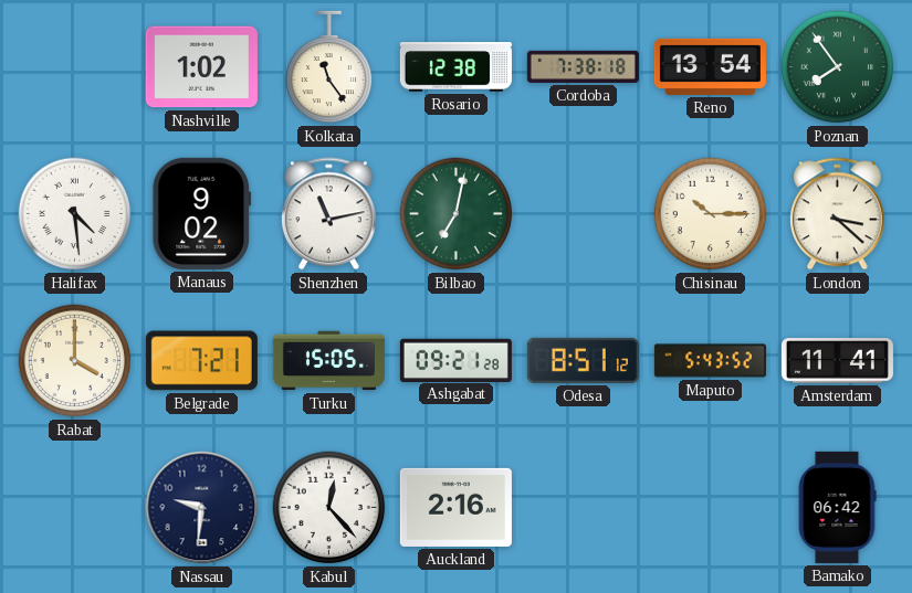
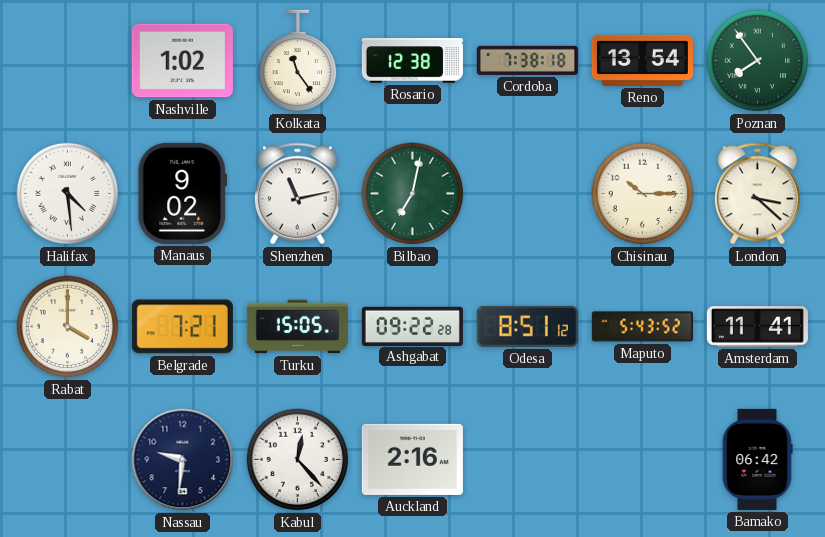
Ashgabat: 09:21 -> 09:22 (412, 326)
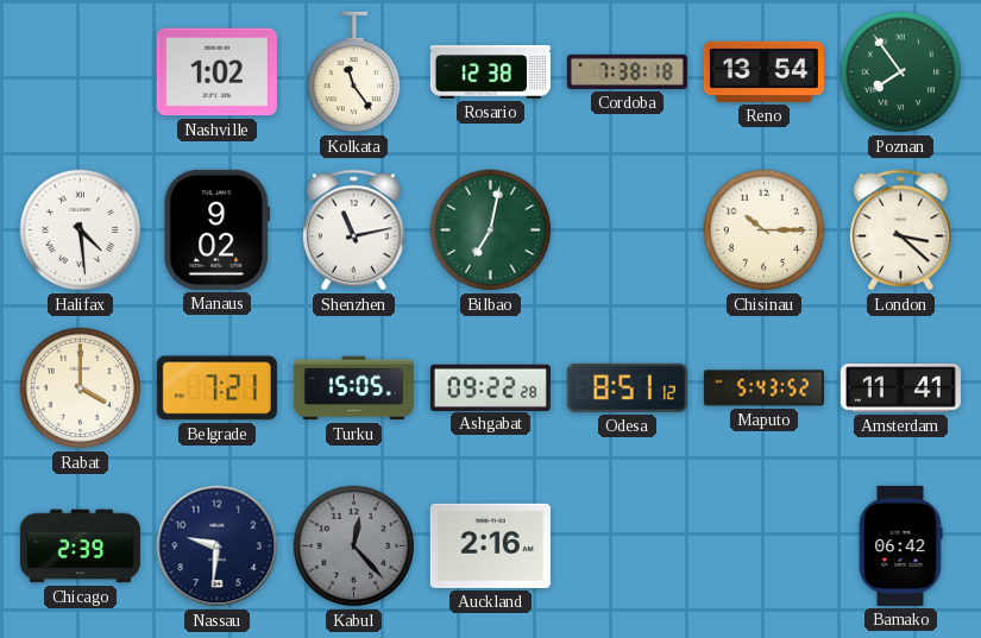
Chicago: none -> 2:39 (80, 547)
Kabul dial: white -> grey (354, 547)
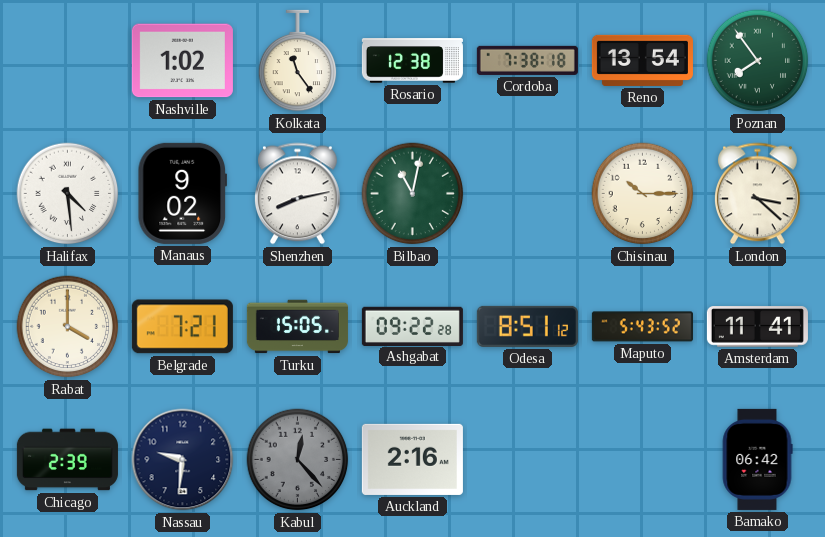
Shenzhen: 11:13 -> 8:13 (297, 194)
Bilbao: 7:02 -> 11:02 (413, 194)
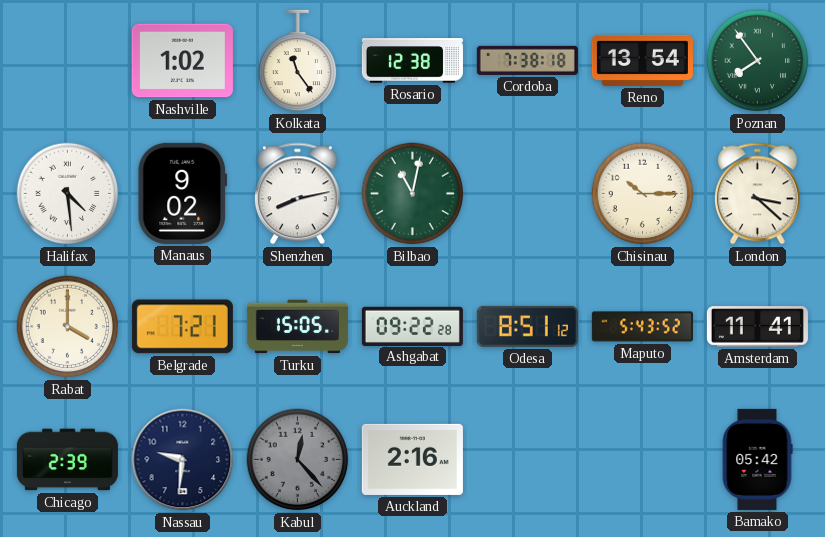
Bamako: 06:42 -> 05:42 (757, 459)
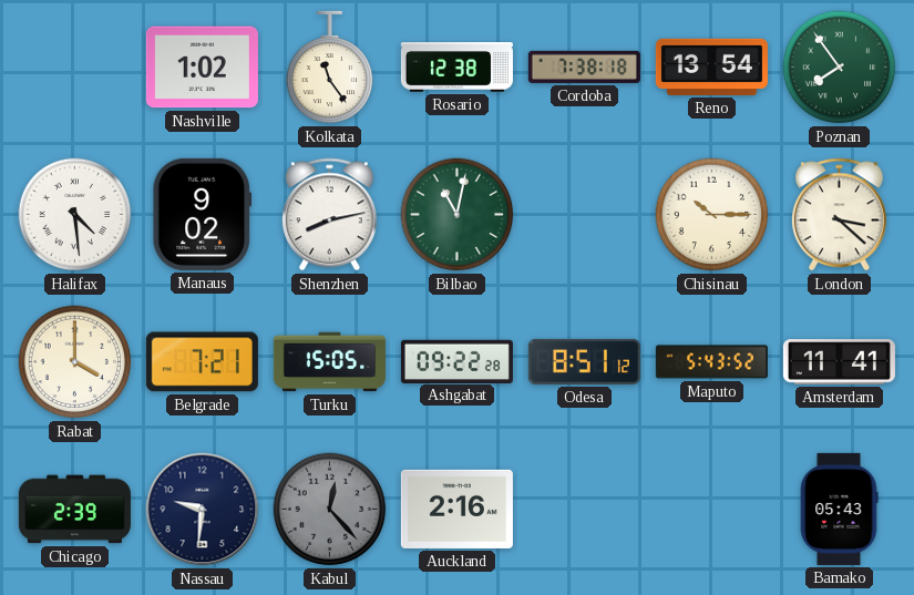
Bamako: 05:42 -> 05:43 (839, 509)
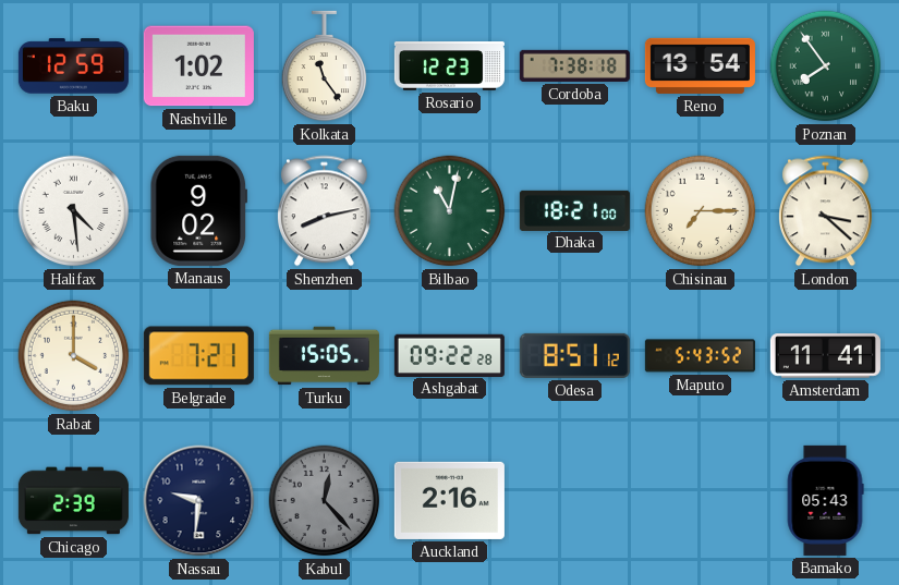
Baku: none -> 12:59 (73, 66)
Rosario: 12:38 -> 12:23 (449, 66)
Dhaka: none -> 18:21 (574, 210)
Chisinau: 10:15 -> 7:15 (701, 211)
